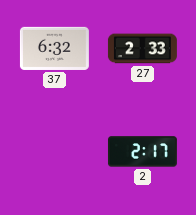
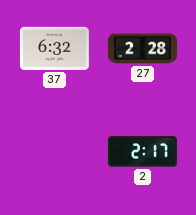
27: 2:33 -> 2:28 (142, 49)
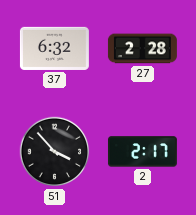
51: none -> 3:53 (55, 152)
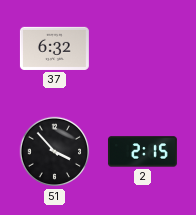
27: 2:28 -> none (142, 49)
2: 2:17 -> 2:15 (142, 152)
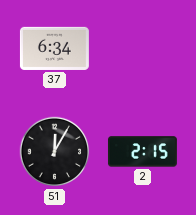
37: 6:32 -> 6:34 (54, 48)
51: 3:53 -> 12:05 (55, 152)
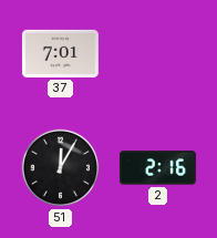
37: 6:34 -> 7:01 (60, 53)
2: 2:15 -> 2:16 (157, 168)
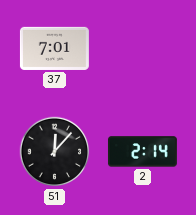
51: 12:05 -> 12:07 (55, 152)
2: 2:16 -> 2:14 (142, 152)
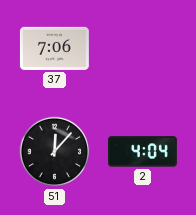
37: 7:01 -> 7:06 (54, 48)
2: 2:14 -> 4:04 (142, 152)
